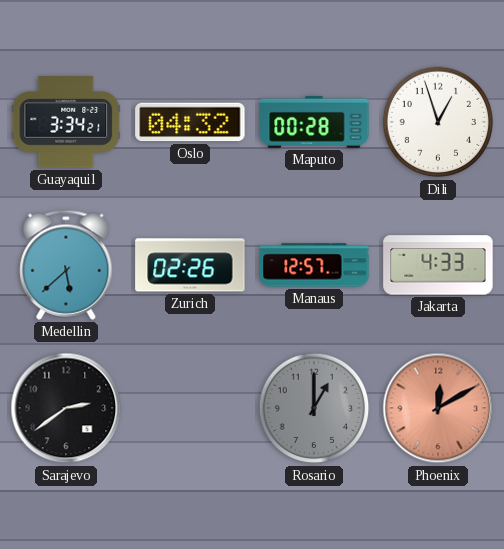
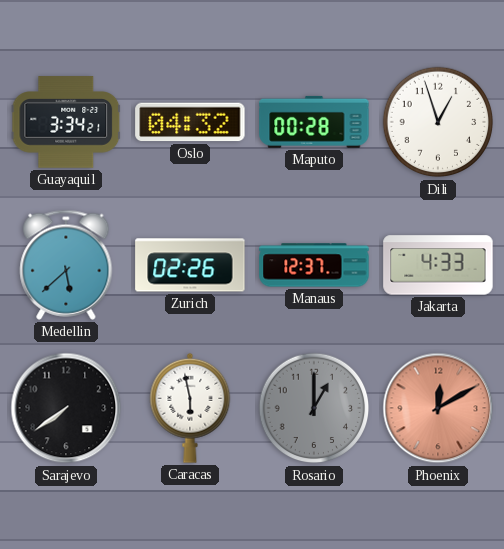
Manaus: 12:57 -> 12:37 (314, 265)
Sarajevo: 2:39 -> 7:39 (66, 408)
Caracas: none -> 5:58 (190, 408)
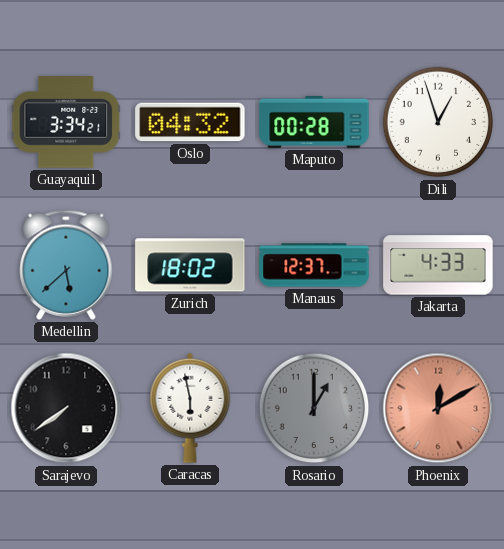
Zurich: 02:26 -> 18:02 (190, 265)
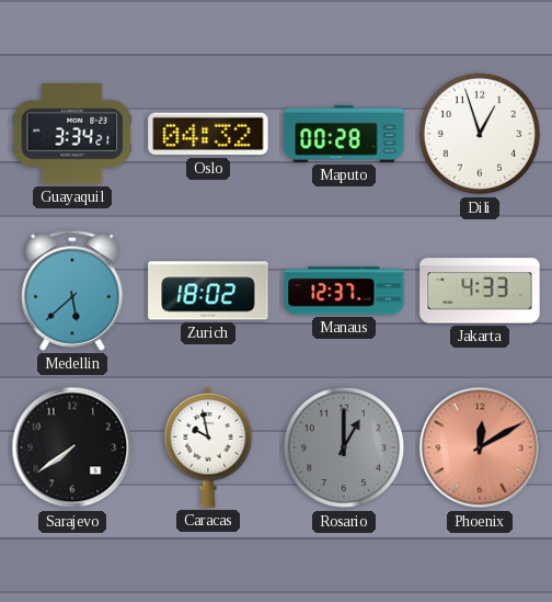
Caracas: 5:58 -> 9:58 (208, 447)
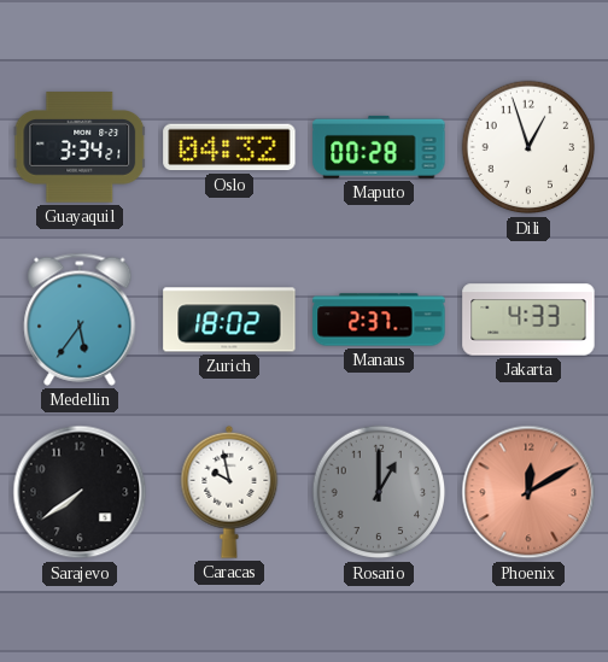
Medellin: 5:38 -> 5:36 (80, 320)
Manaus: 12:37 -> 2:37 (379, 320)
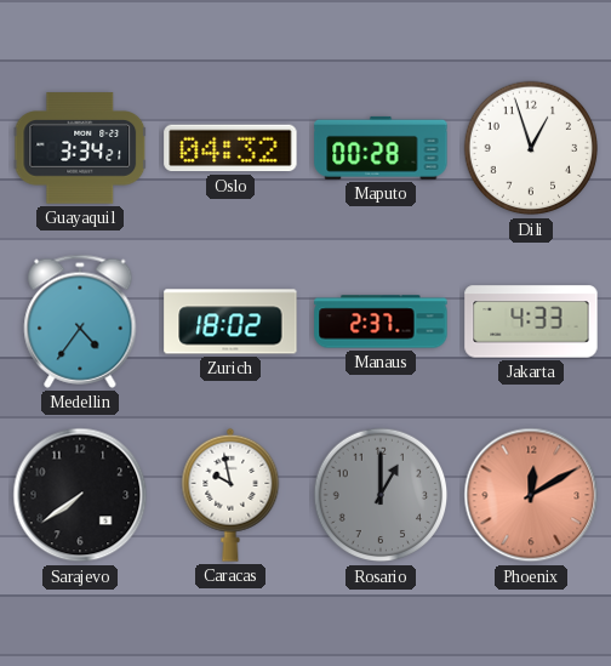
Medellin: 5:36 -> 4:36 (80, 321)
